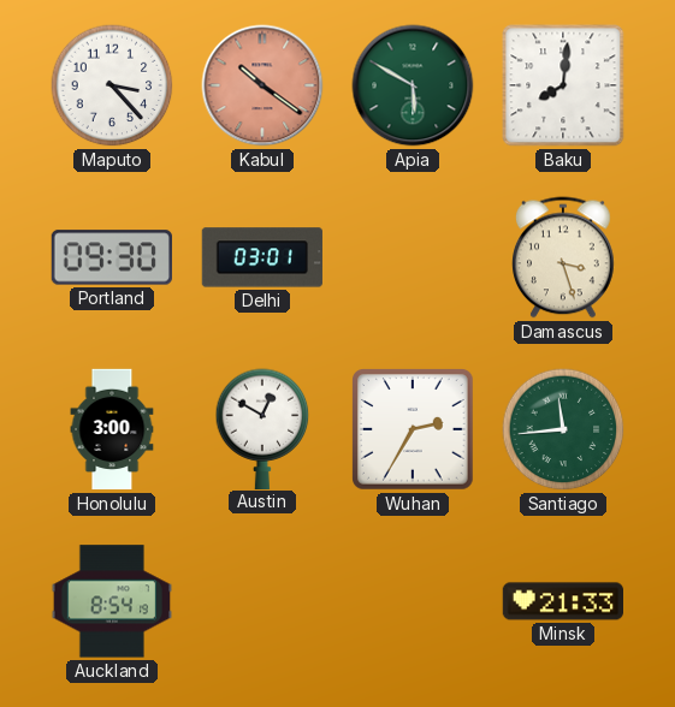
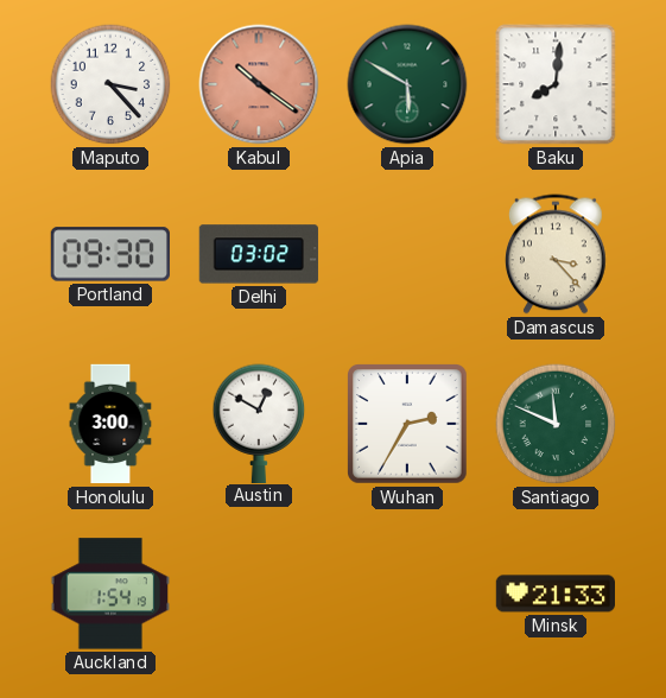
Delhi: 03:01 -> 03:02 (259, 254)
Damascus: 3:27 -> 3:23 (557, 254)
Santiago: 11:44 -> 11:49 (556, 424)
Auckland: 8:54 -> 1:54 (109, 594)
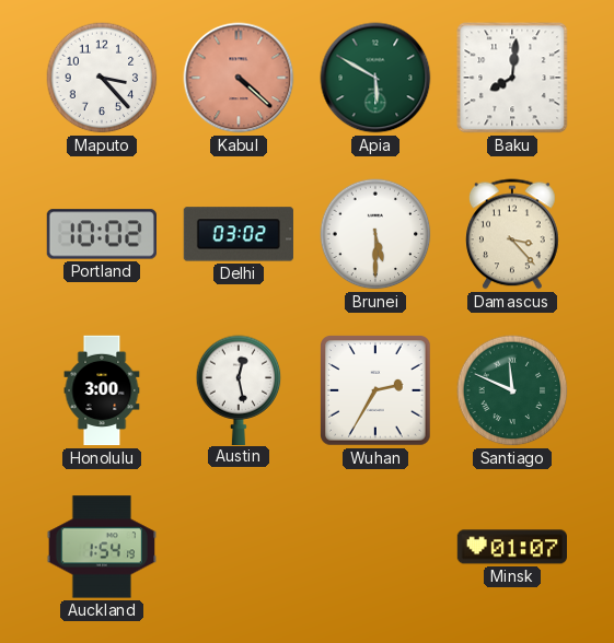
Kabul: 10:21 -> 4:22 (239, 78)
Portland: 09:30 -> 10:02 (102, 234)
Brunei: none -> 5:30 (375, 234)
Austin: 12:50 -> 12:28 (239, 389)
Minsk: 21:33 -> 01:07 (511, 547)
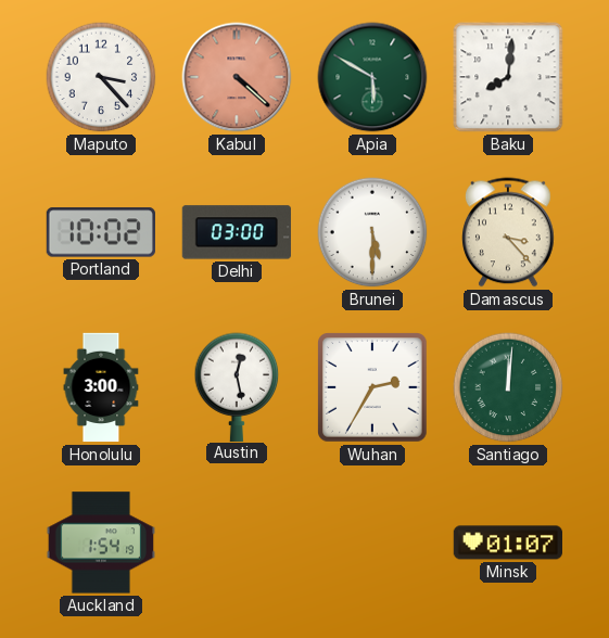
Delhi: 03:02 -> 03:00 (237, 232)
Santiago: 11:49 -> 12:01 (508, 387)
